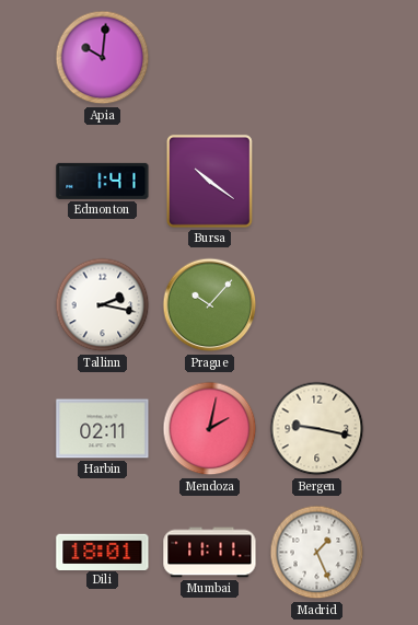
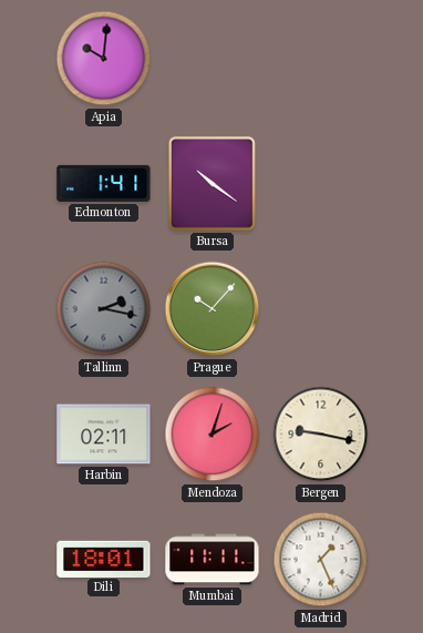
Tallinn dial: white -> grey (104, 309)
Mendoza: 2:02 -> 2:03 (213, 435)
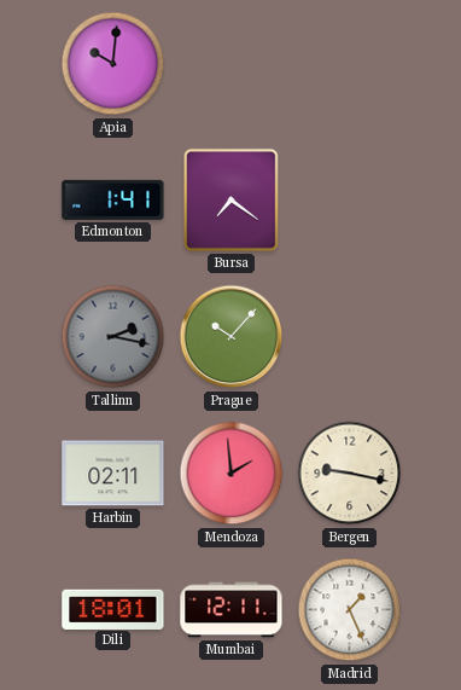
Bursa: 10:21 -> 7:21 (230, 199)
Mendoza: 2:03 -> 1:59 (232, 474)
Mumbai: 11:11 -> 12:11 (232, 610)
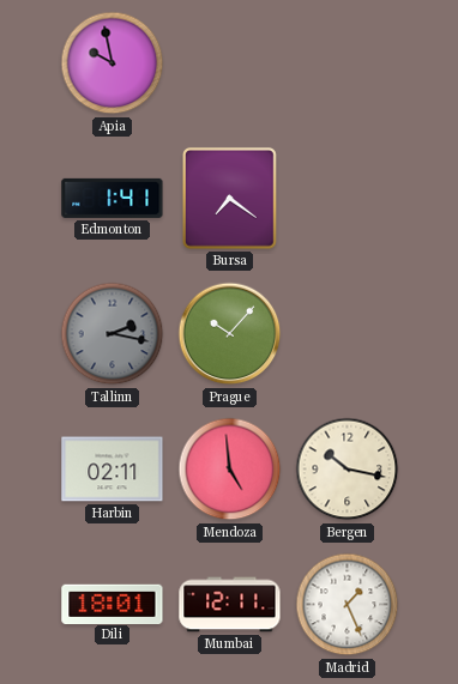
Apia: 10:01 -> 9:58 (113, 63)
Mendoza: 1:59 -> 4:59 (230, 470)
Bergen: 9:17 -> 10:17 (348, 470)
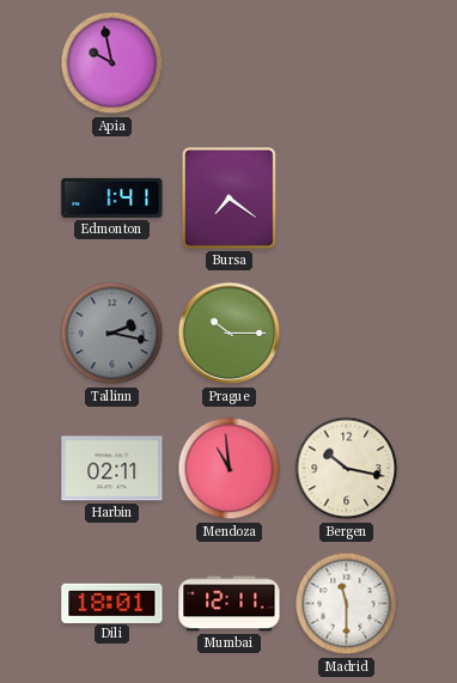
Prague: 10:07 -> 10:15 (230, 334)
Mendoza: 4:59 -> 10:59 (230, 469)
Madrid: 1:26 -> 11:30 (347, 604)
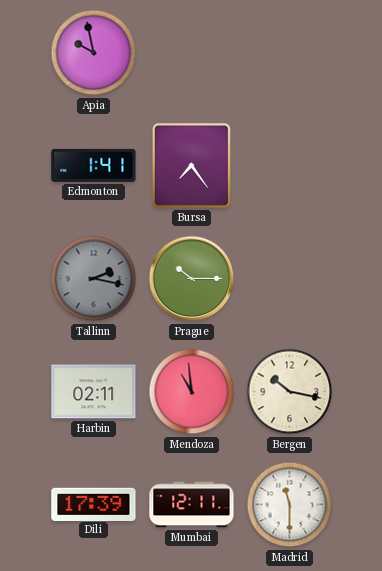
Bursa: 7:21 -> 7:24 (191, 165)
Dili: 18:01 -> 17:39 (94, 504)
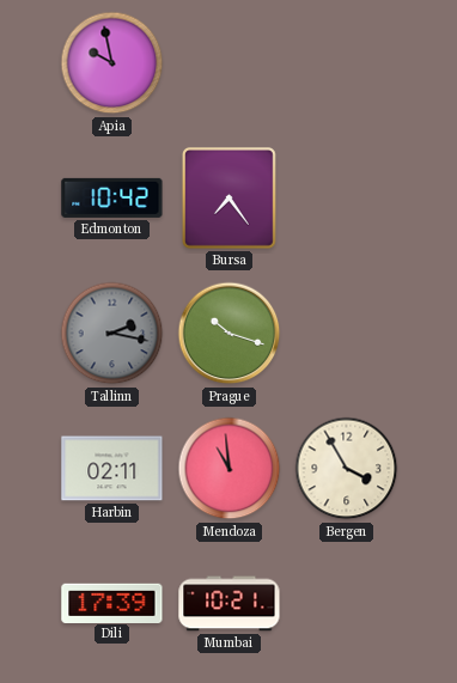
Edmonton: 1:41 -> 10:42 (112, 197)
Prague: 10:15 -> 10:18 (230, 334)
Bergen: 10:17 -> 3:55 (347, 469)
Mumbai: 12:11 -> 10:21 (230, 604)
Madrid: 11:30 -> none (290, 505)
